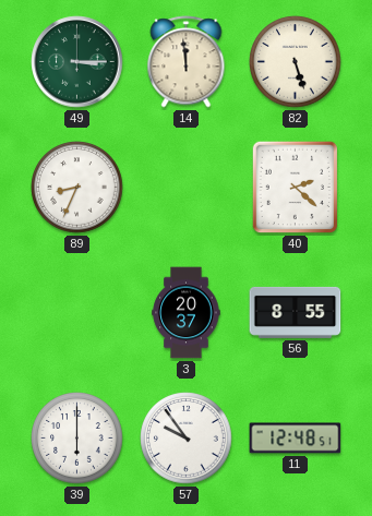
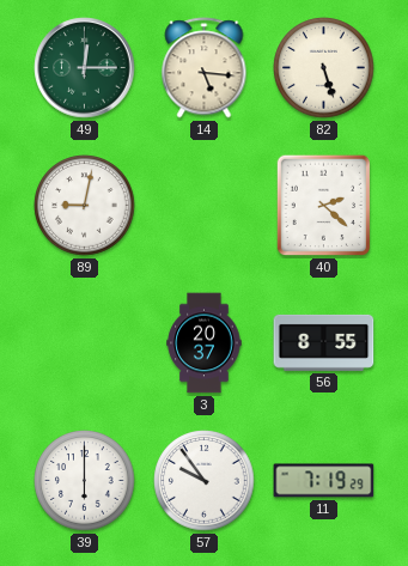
49: 3:15 -> 12:15 (85, 68)
14: 11:59 -> 5:16 (205, 68)
89: 8:34 -> 9:02 (85, 206)
11: 12:48 -> 7:19 (324, 481)
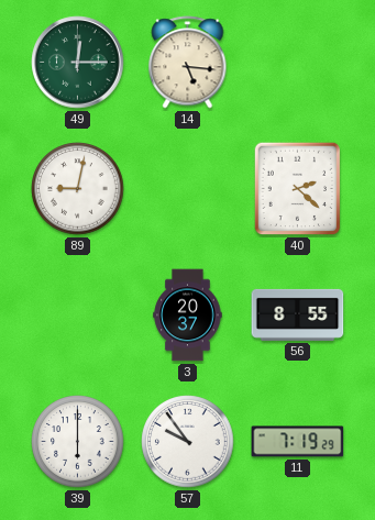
82: 5:27 -> none (324, 68)
